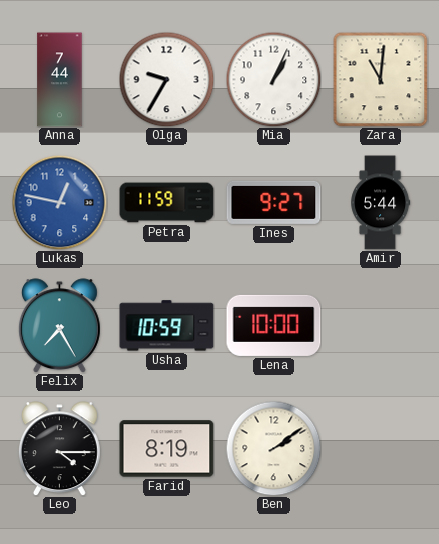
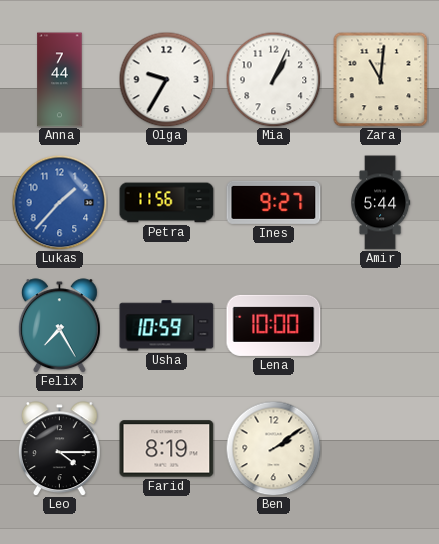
Lukas: 12:47 -> 1:37 (59, 202)
Petra: 11:59 -> 11:56 (167, 203)
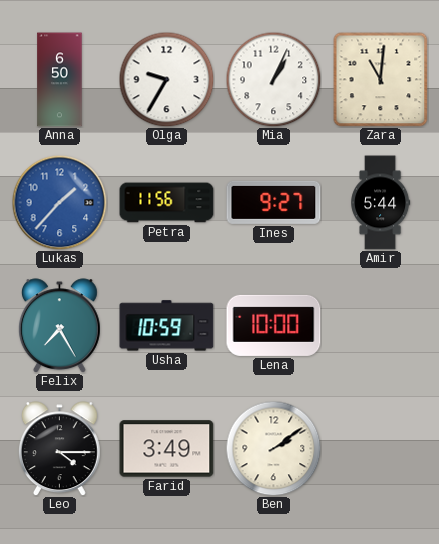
Anna: 7:44 -> 6:50 (60, 80)
Farid: 8:19 -> 3:49 (167, 449)
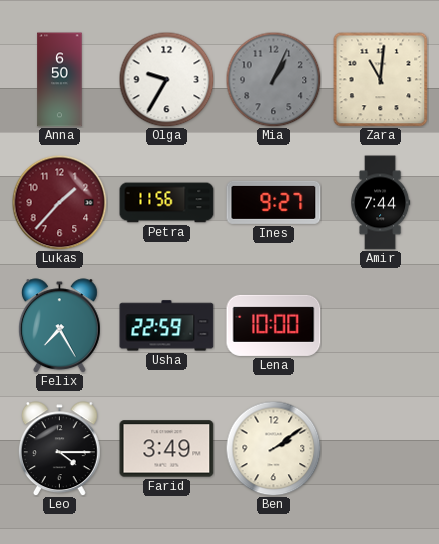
Mia dial: white -> grey (273, 79)
Lukas dial: blue -> burgundy (59, 202)
Amir: 5:44 -> 7:44 (381, 203)
Usha: 10:59 -> 22:59 (167, 326)
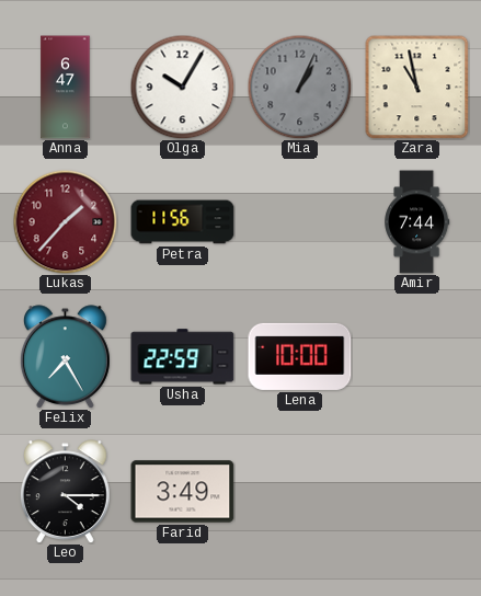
Anna: 6:50 -> 6:47 (66, 88)
Olga: 9:35 -> 10:05 (182, 87)
Zara: 11:01 -> 10:58 (416, 87)
Ines: 9:27 -> none (274, 202)
Ben: 2:09 -> none (273, 448)
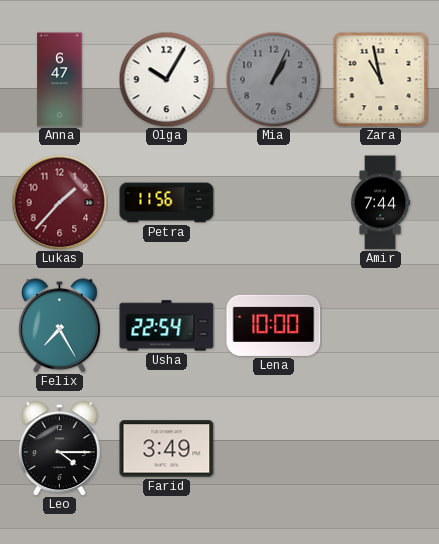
Usha: 22:59 -> 22:54 (167, 326)
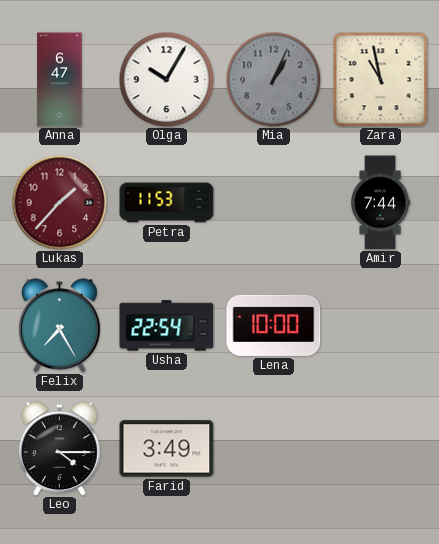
Petra: 11:56 -> 11:53 (167, 203)
